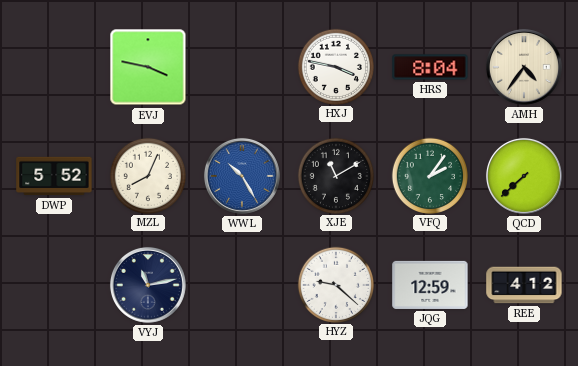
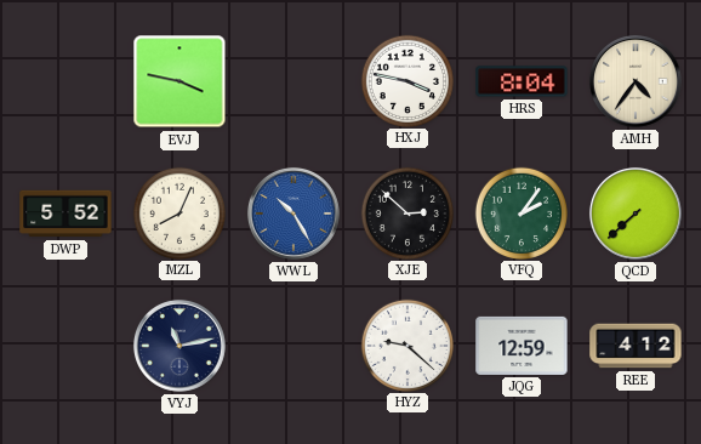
XJE: 11:10 -> 2:52 (406, 212)
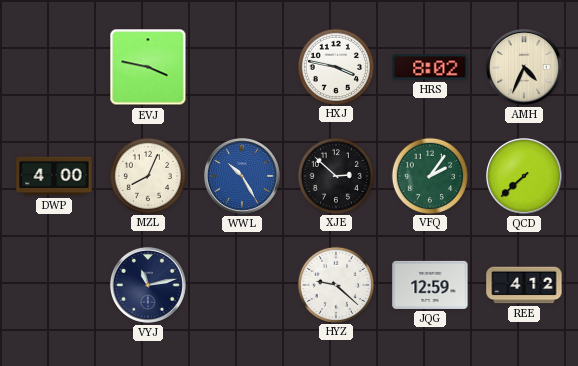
HRS: 8:04 -> 8:02 (430, 67)
AMH: 4:36 -> 4:34 (524, 67)
DWP: 5:52 -> 4:00 (54, 176)
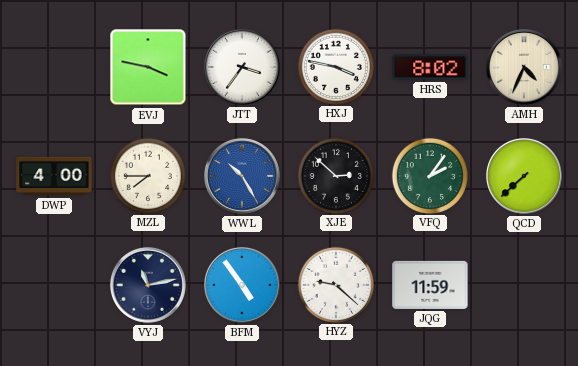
JTT: none -> 3:36 (242, 67)
MZL: 8:04 -> 7:45 (147, 175)
BFM: none -> 4:54 (242, 285)
JQG: 12:59 -> 11:59 (430, 285)
REE: 4:12 -> none (524, 285)
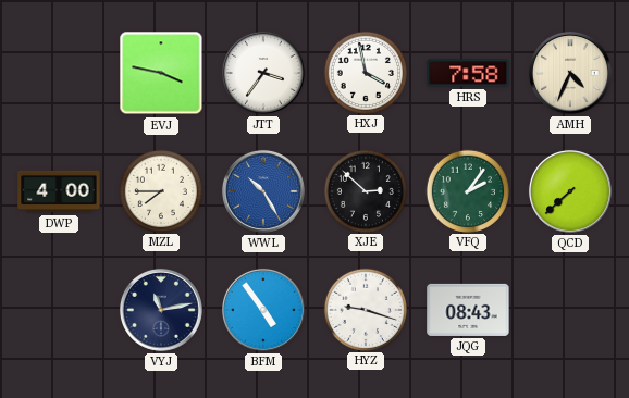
HXJ: 3:47 -> 3:58 (365, 72)
HRS: 8:02 -> 7:58 (468, 73)
HYZ: 9:22 -> 9:18 (365, 309)
JQG: 11:59 -> 08:43 (468, 310)
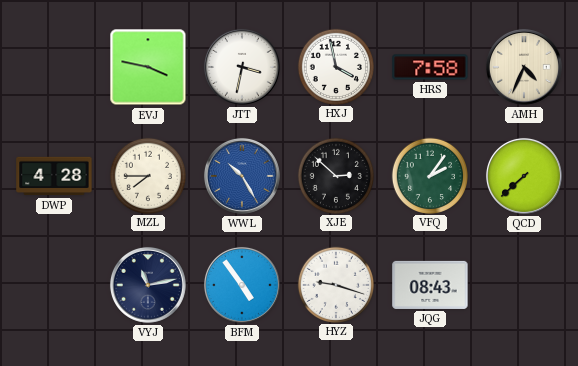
JTT: 3:36 -> 3:32 (242, 67)
DWP: 4:00 -> 4:28 (54, 176)
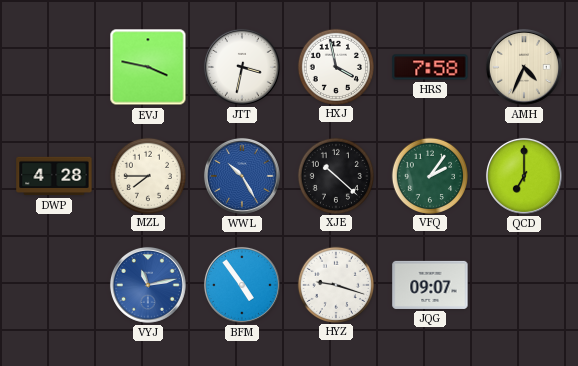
XJE: 2:52 -> 10:22 (335, 175)
QCD: 7:38 -> 7:00 (524, 176)
VYJ dial: navy -> blue (148, 285)
JQG: 08:43 -> 09:07 (430, 285)
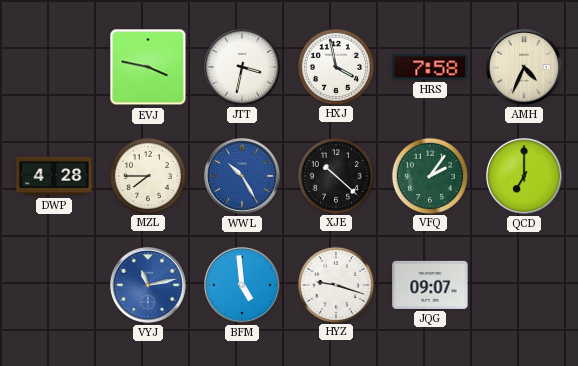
BFM: 4:54 -> 4:59 (242, 285)
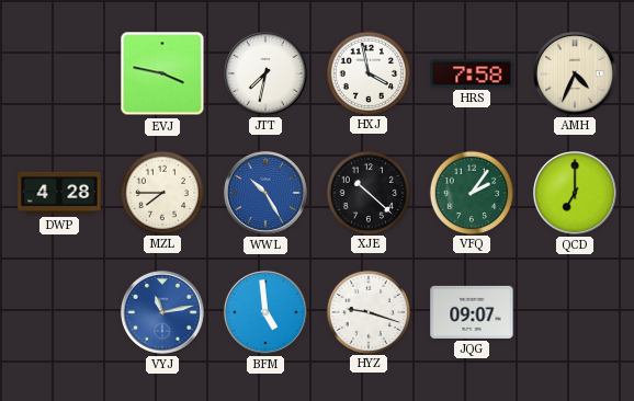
JTT: 3:32 -> 7:32 (265, 73)
